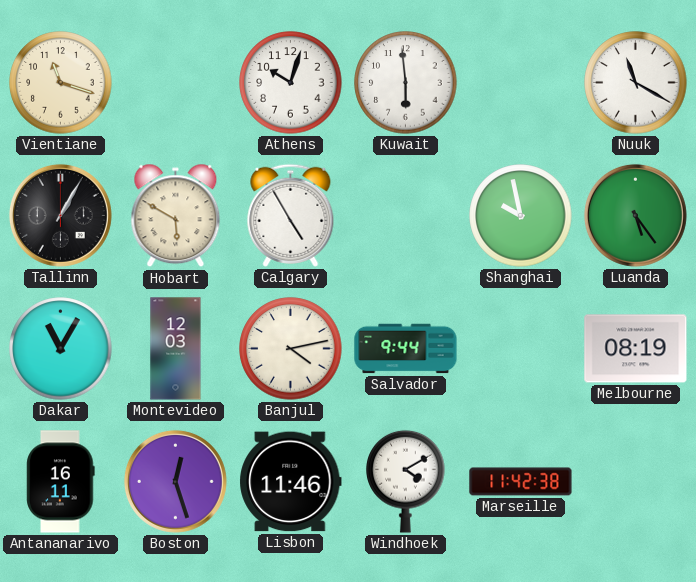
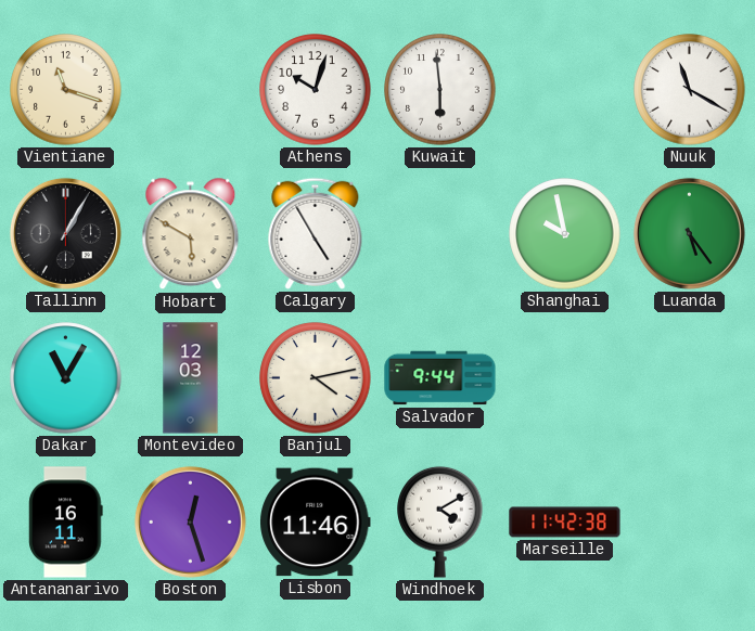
Melbourne: 08:19 -> none (636, 349)
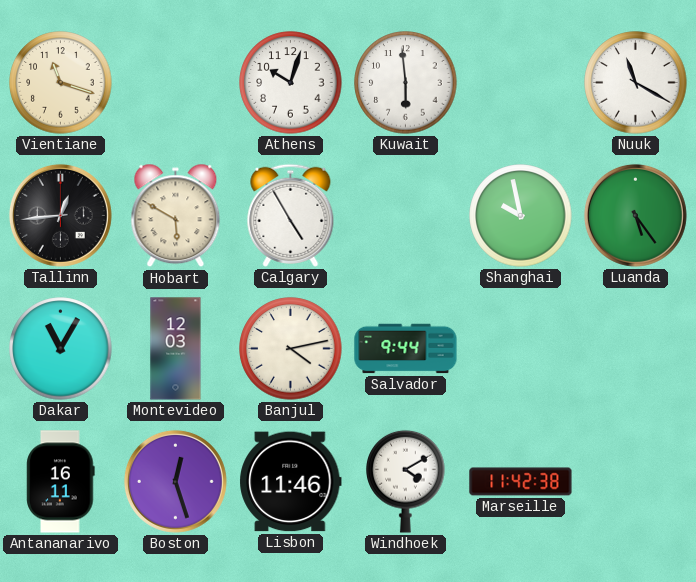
Tallinn: 1:05 -> 12:44 (60, 215)
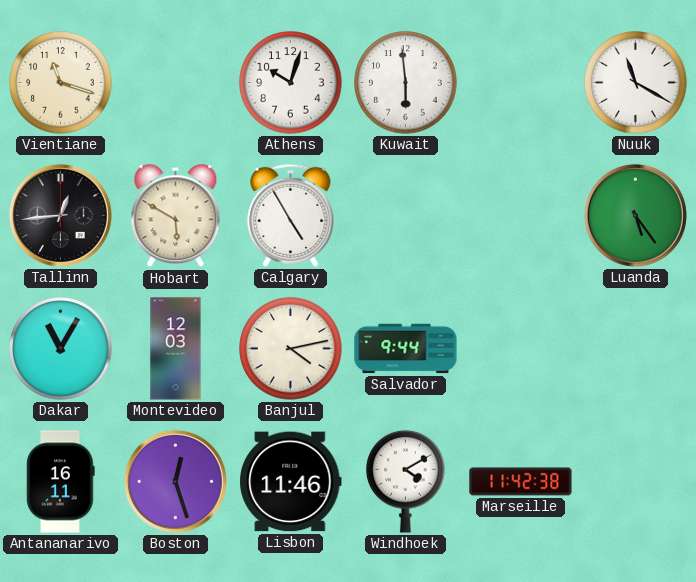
Shanghai: 9:58 -> none (521, 216)
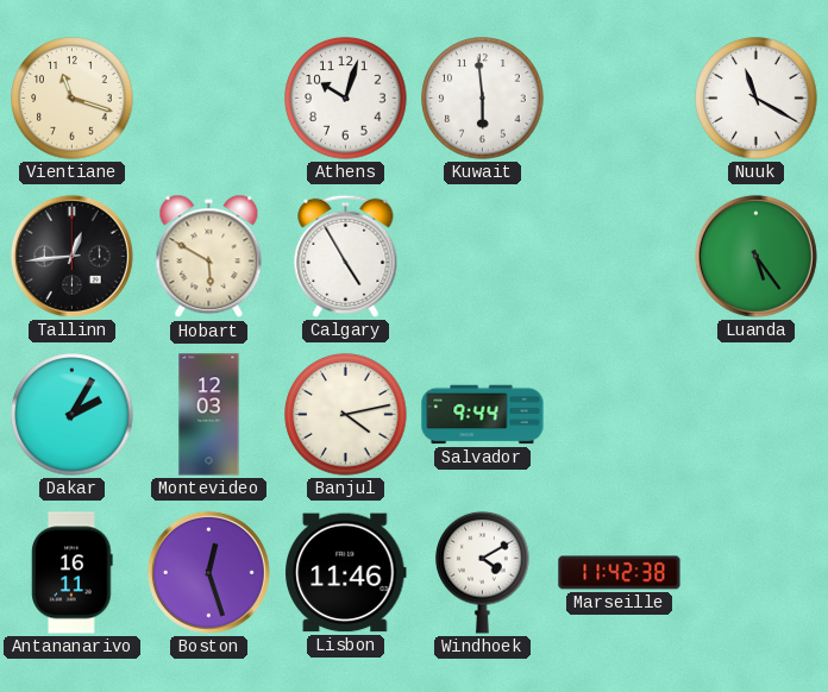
Dakar: 11:05 -> 2:05 (73, 415)
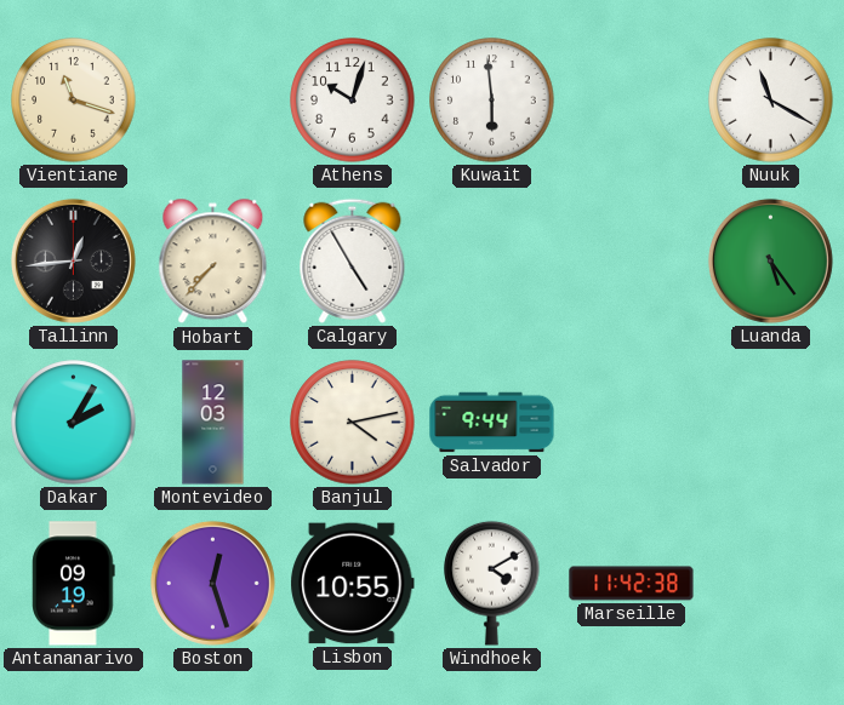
Hobart: 5:50 -> 7:37 (213, 262)
Antananarivo: 16:11 -> 09:19 (74, 584)
Lisbon: 11:46 -> 10:55 (353, 584)
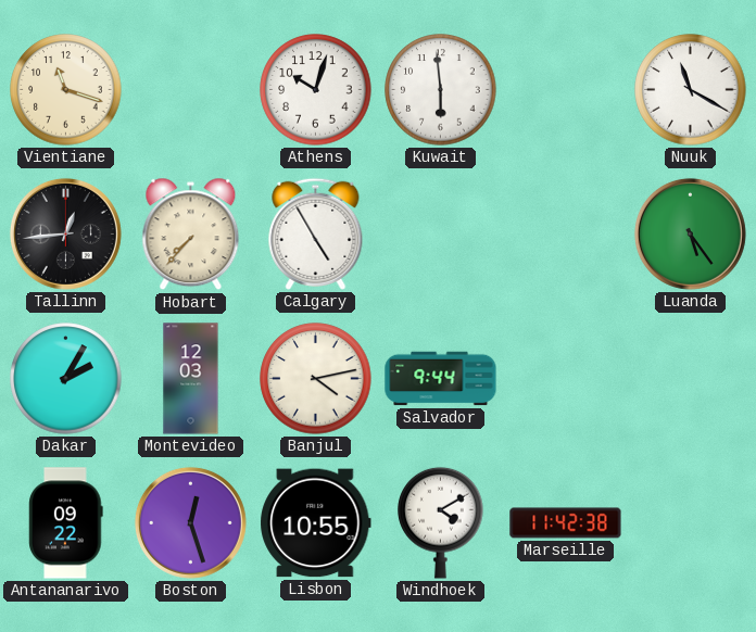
Antananarivo: 09:19 -> 09:22 (66, 523)
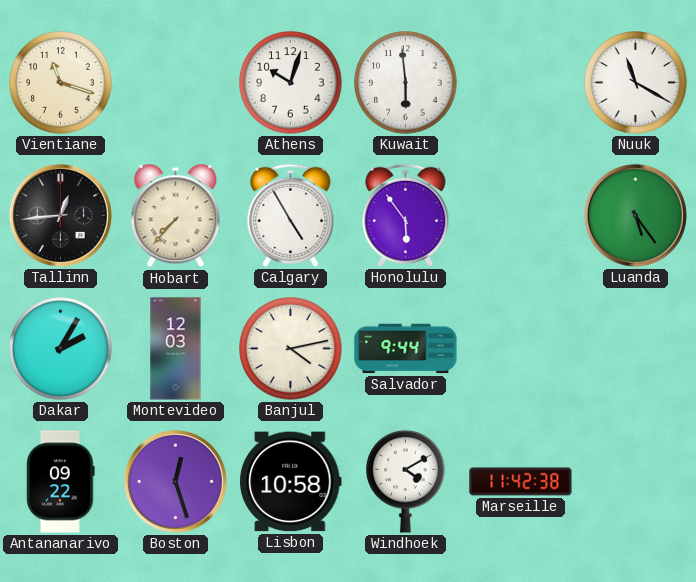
Honolulu: none -> 5:54 (406, 215)
Lisbon: 10:55 -> 10:58 (291, 482)
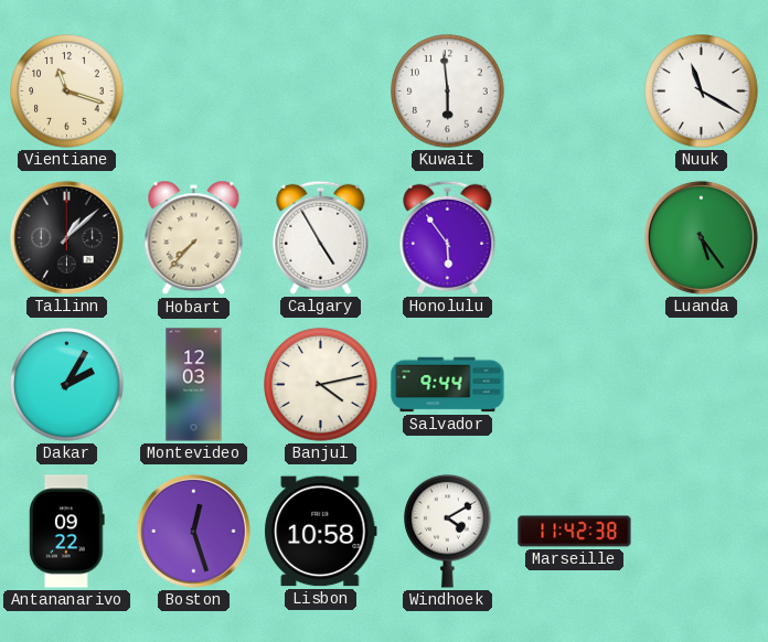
Athens: 10:03 -> none (291, 83)
Tallinn: 12:44 -> 1:08 (66, 237)
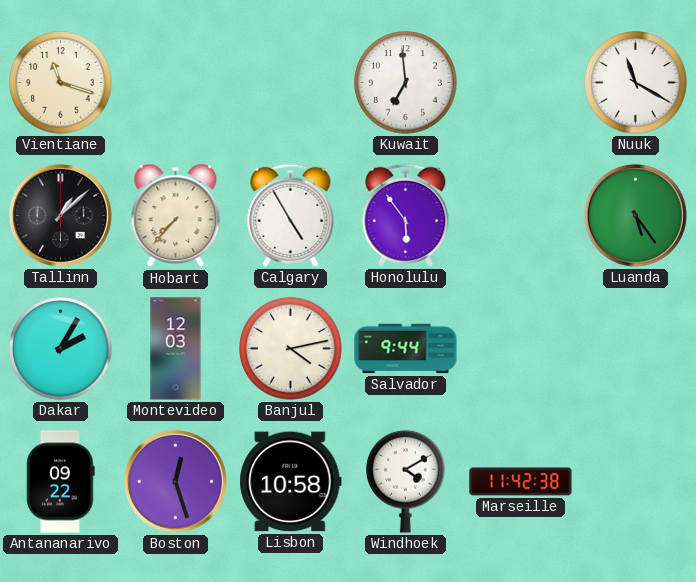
Kuwait: 5:59 -> 6:59 (406, 83)
